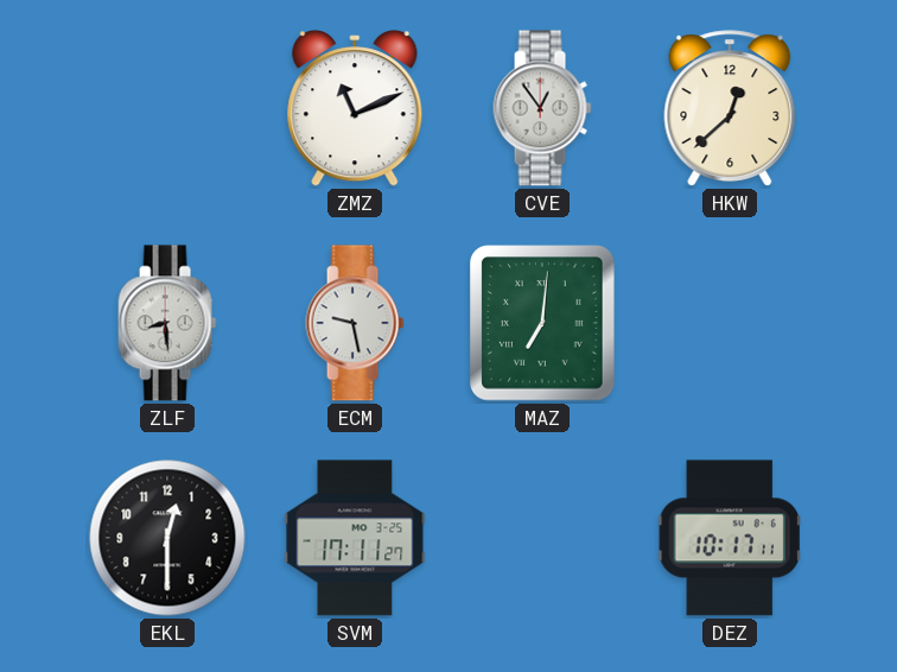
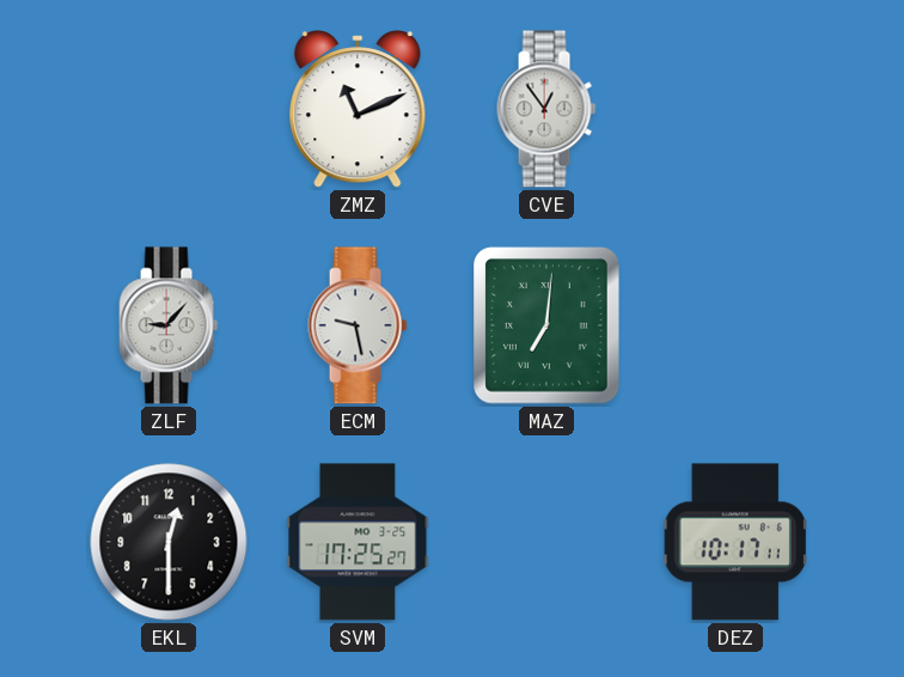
HKW: 12:38 -> none (730, 108)
ZLF: 8:29 -> 9:07 (169, 325)
SVM: 17:11 -> 17:25 (358, 542)
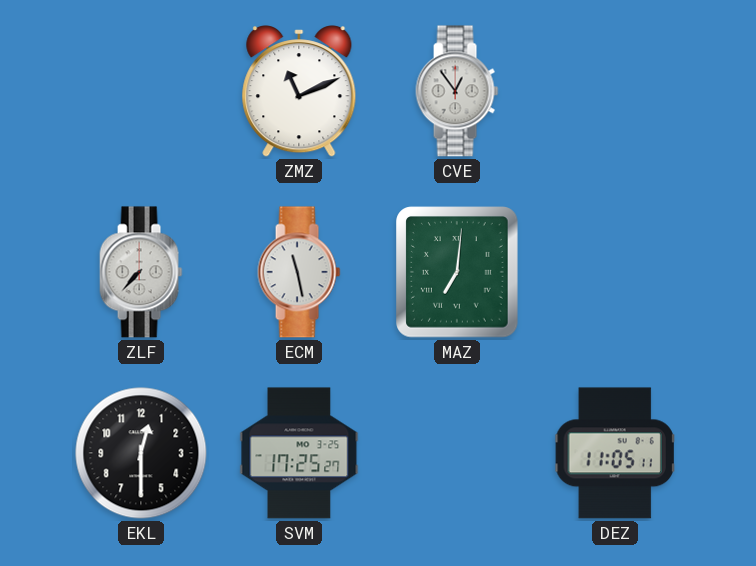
ZLF: 9:07 -> 7:37 (141, 272)
ECM: 9:28 -> 11:28 (299, 272)
DEZ: 10:17 -> 11:05 (615, 453)
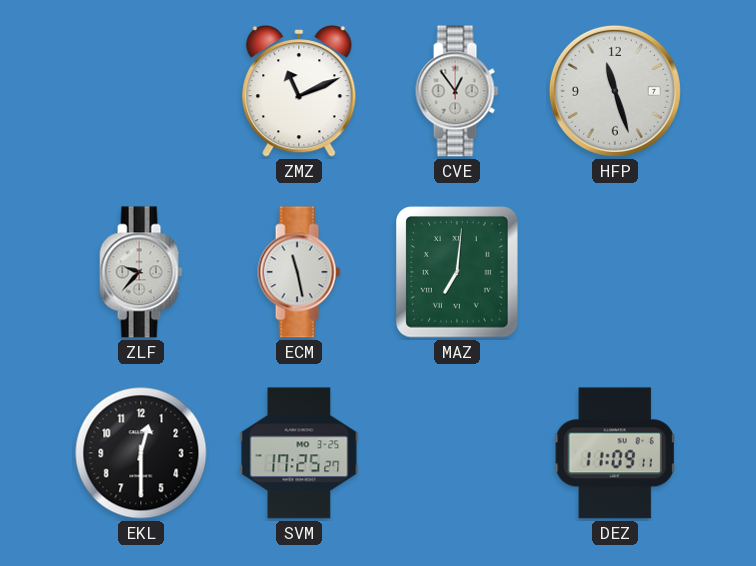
HFP: none -> 11:27 (615, 91)
ZLF: 7:37 -> 9:37 (141, 272)
DEZ: 11:05 -> 11:09 (615, 453)
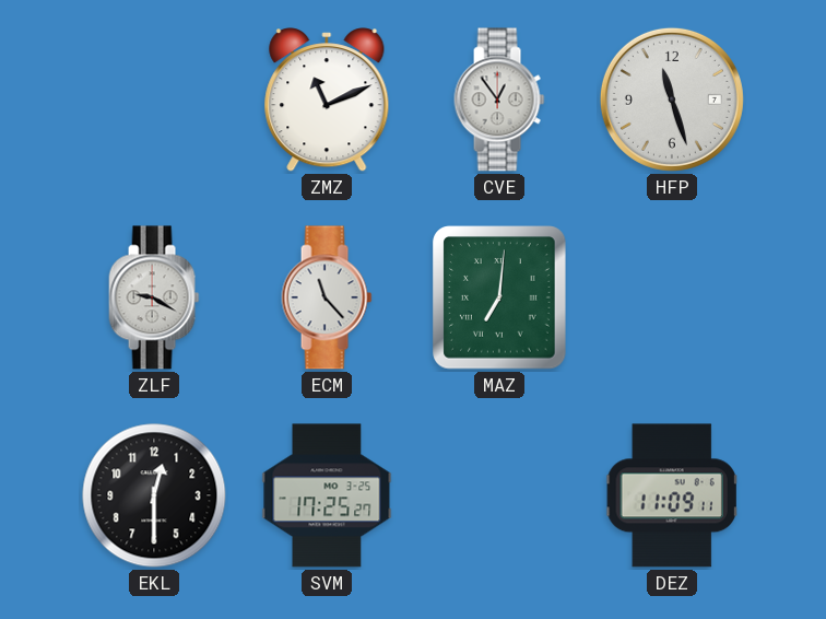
ZLF: 9:37 -> 9:20 (154, 297)
ECM: 11:28 -> 11:23 (327, 297)
